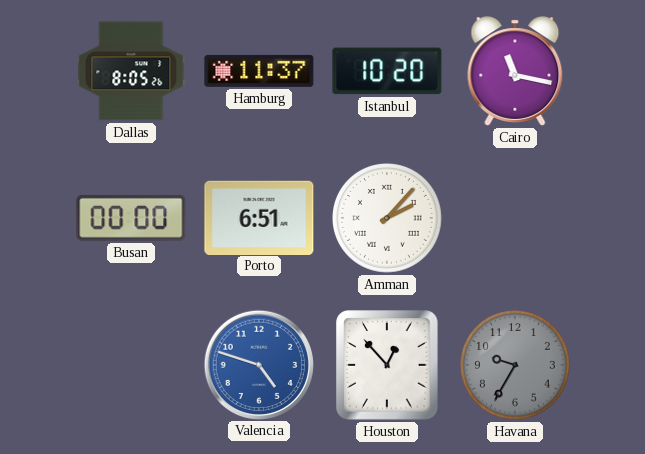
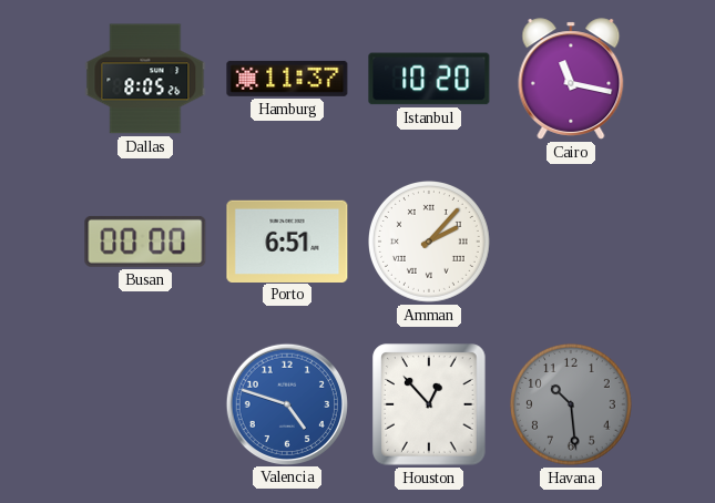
Havana: 9:35 -> 10:29 (572, 406)
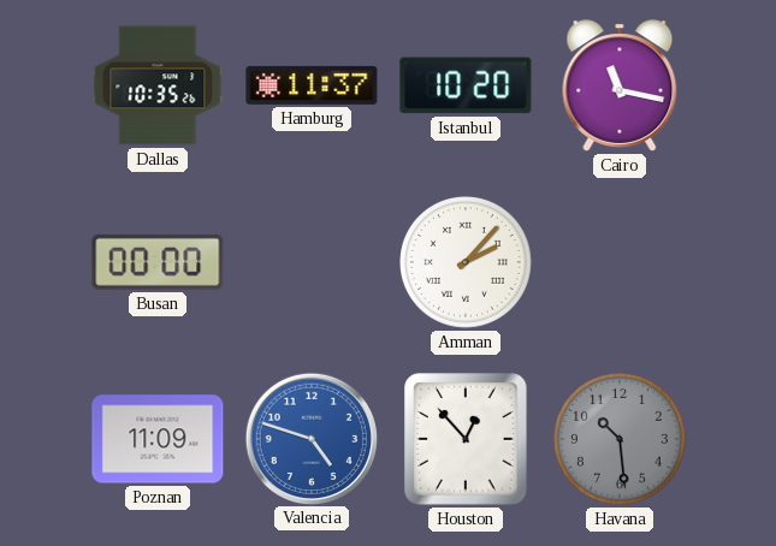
Dallas: 8:05 -> 10:35 (158, 85)
Porto: 6:51 -> none (287, 240)
Poznan: none -> 11:09 (158, 439)
